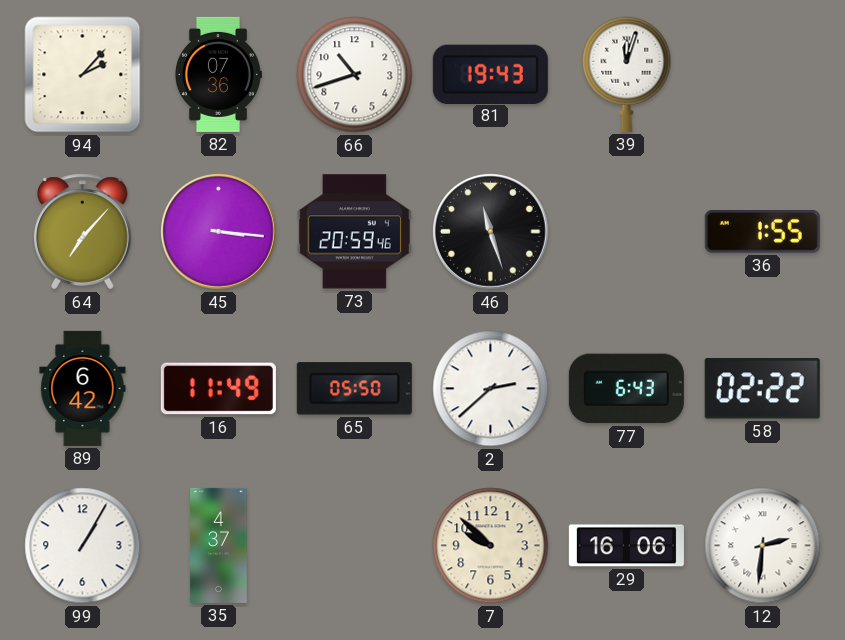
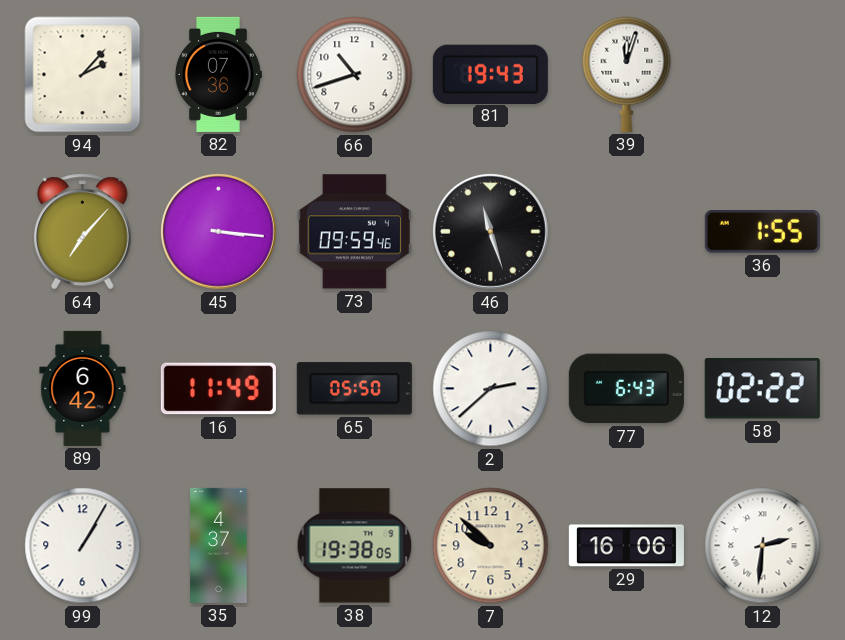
73: 20:59 -> 09:59 (354, 232)
38: none -> 19:38 (355, 546)
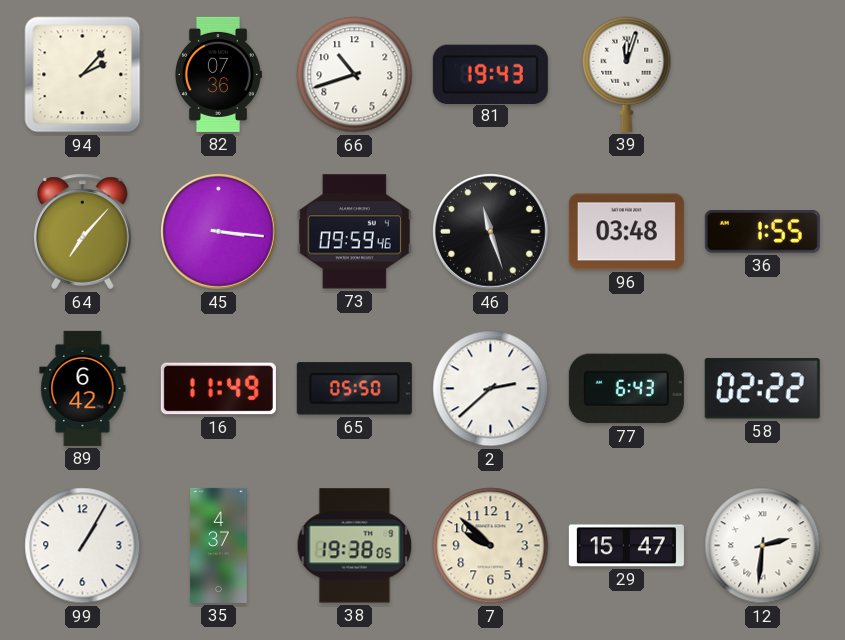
96: none -> 03:48 (626, 232)
29: 16:06 -> 15:47 (626, 546)
